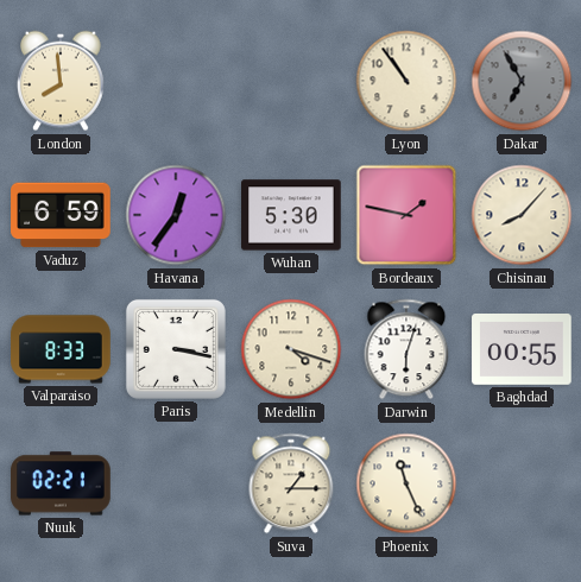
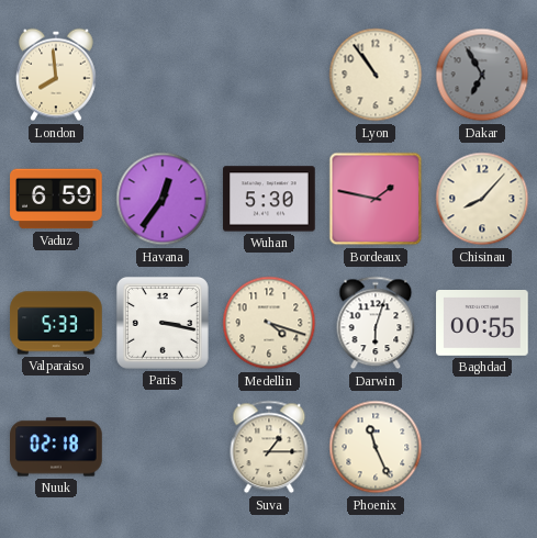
Valparaiso: 8:33 -> 5:33 (56, 323)
Nuuk: 02:21 -> 02:18 (56, 447)
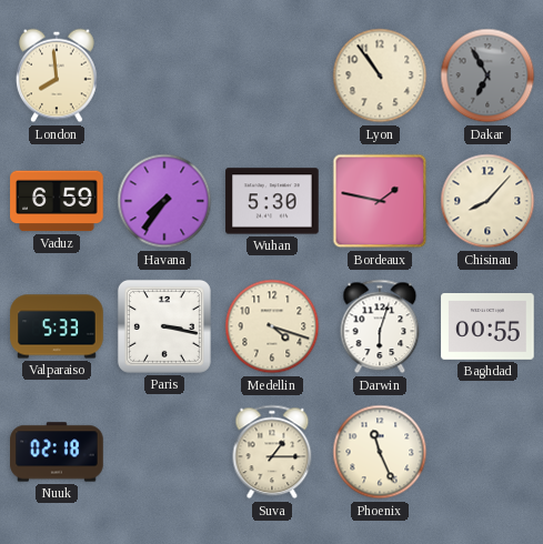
Havana: 12:36 -> 7:36 (164, 201)
